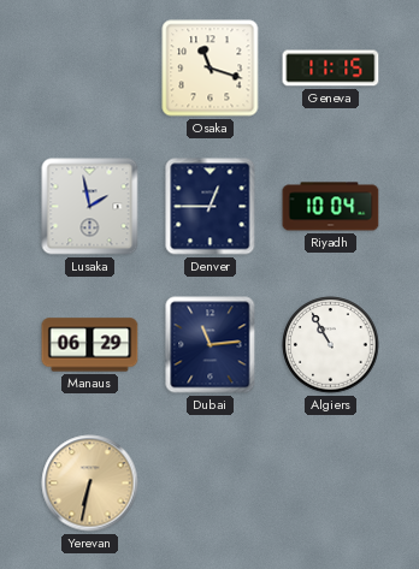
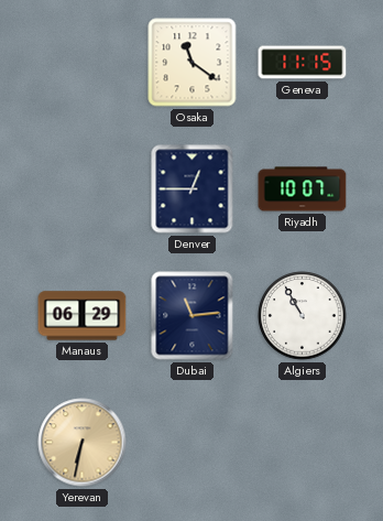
Osaka: 11:18 -> 11:21 (193, 63)
Lusaka: 1:58 -> none (90, 207)
Riyadh: 10:04 -> 10:07 (303, 189)
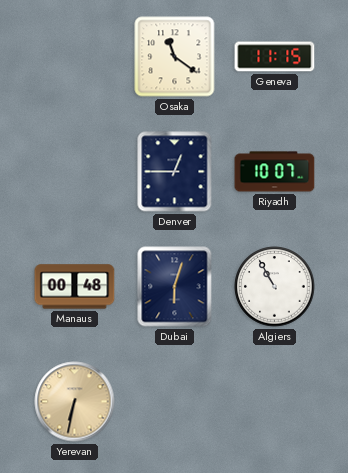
Manaus: 06:29 -> 00:48 (75, 287)
Dubai: 11:14 -> 6:03 (175, 287)
